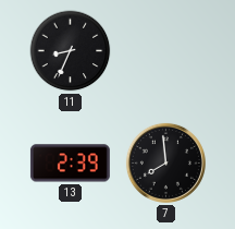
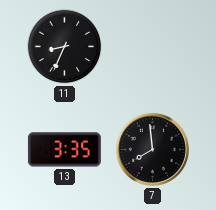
13: 2:39 -> 3:35 (64, 150)
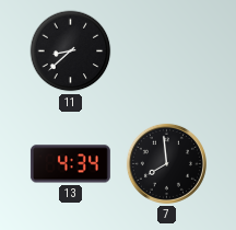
11: 8:34 -> 8:38 (71, 51)
13: 3:35 -> 4:34 (70, 164)
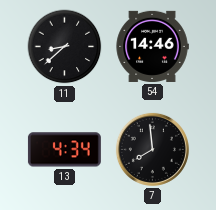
54: none -> 14:46 (152, 46)
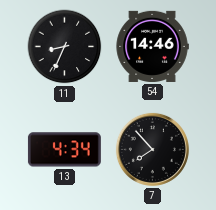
11: 8:38 -> 8:34 (65, 47)
7: 7:59 -> 7:53 (152, 149)
